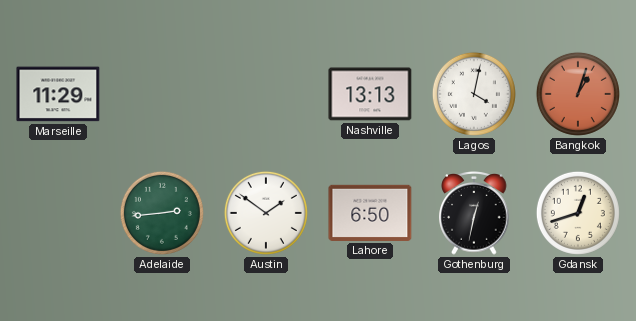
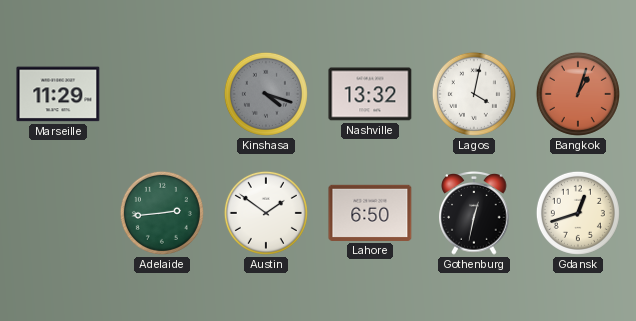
Kinshasa: none -> 4:18 (266, 94)
Nashville: 13:13 -> 13:32 (370, 94)
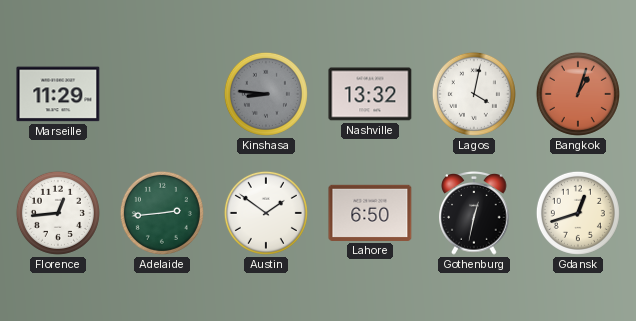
Kinshasa: 4:18 -> 8:46 (266, 94)
Florence: none -> 12:44 (58, 213)
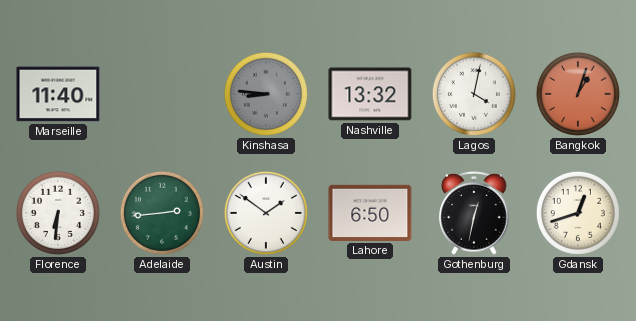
Marseille: 11:29 -> 11:40 (58, 94)
Florence: 12:44 -> 6:31 (58, 213)
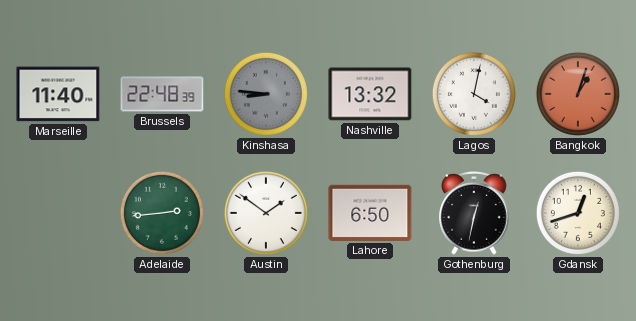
Brussels: none -> 22:48 (162, 94)
Florence: 6:31 -> none (58, 213)
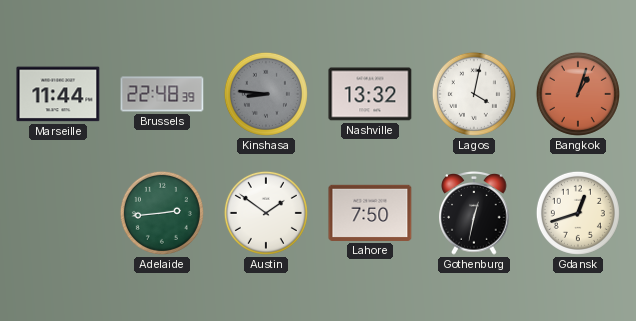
Marseille: 11:40 -> 11:44 (58, 94)
Lahore: 6:50 -> 7:50 (370, 213)
